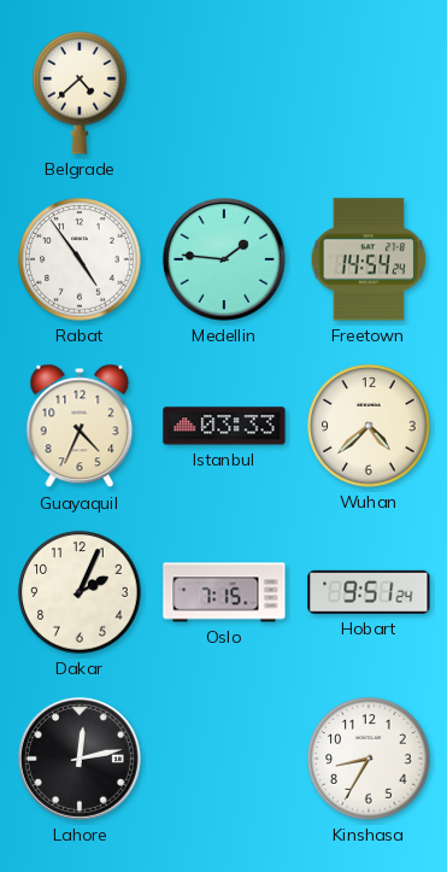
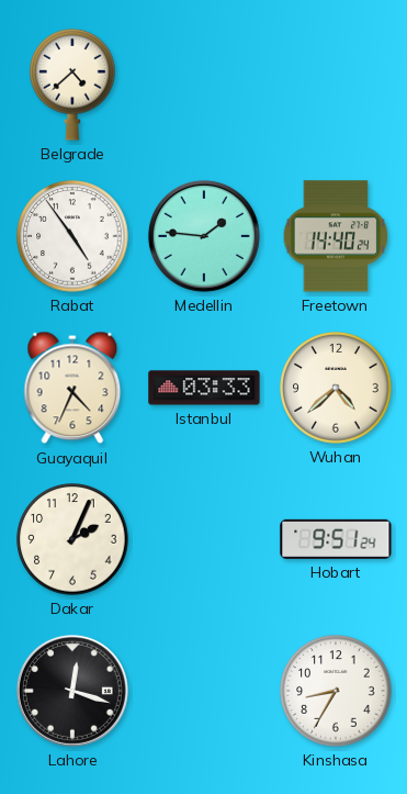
Freetown: 14:54 -> 14:40 (336, 236)
Oslo: 7:15 -> none (224, 592)
Lahore: 12:13 -> 12:18 (72, 691)
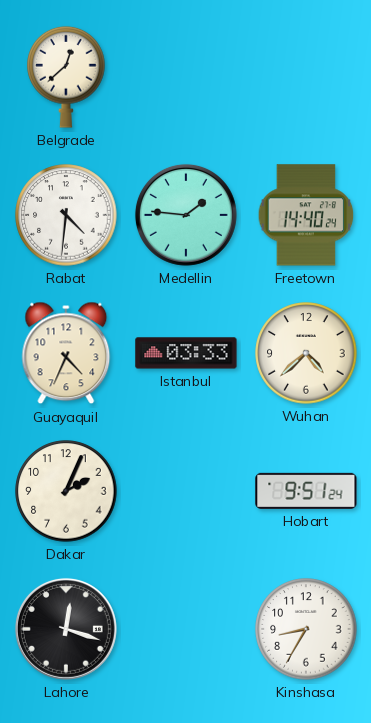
Belgrade: 4:38 -> 12:38 (66, 77)
Rabat: 4:54 -> 4:31 (66, 215)
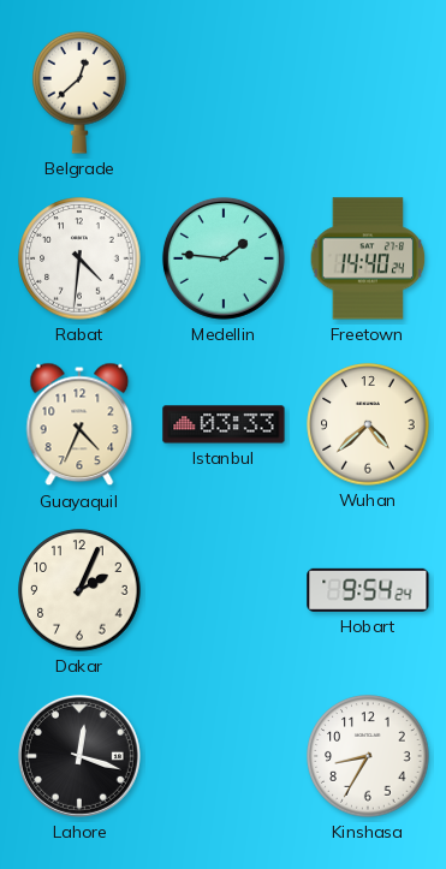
Hobart: 9:51 -> 9:54 (368, 590)
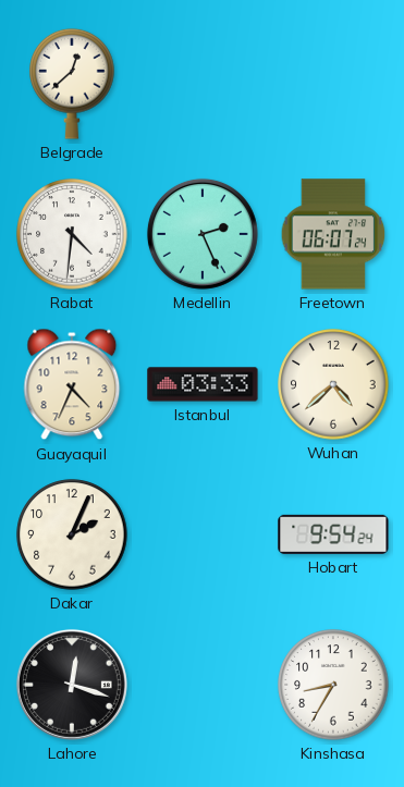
Medellin: 1:46 -> 2:26 (203, 234)
Freetown: 14:40 -> 06:07 (333, 234)
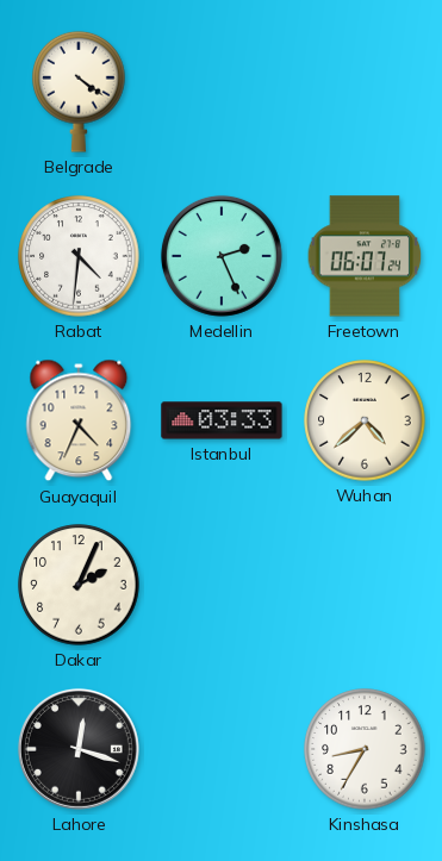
Belgrade: 12:38 -> 4:21 (79, 92)
Hobart: 9:54 -> none (333, 534)
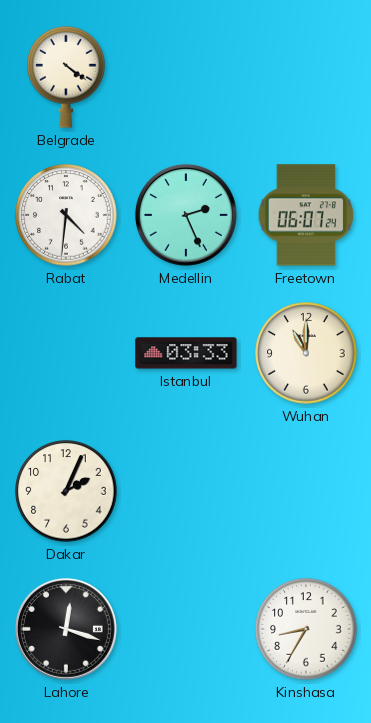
Guayaquil: 4:34 -> none (79, 420)
Wuhan: 4:38 -> 11:00 (306, 353)
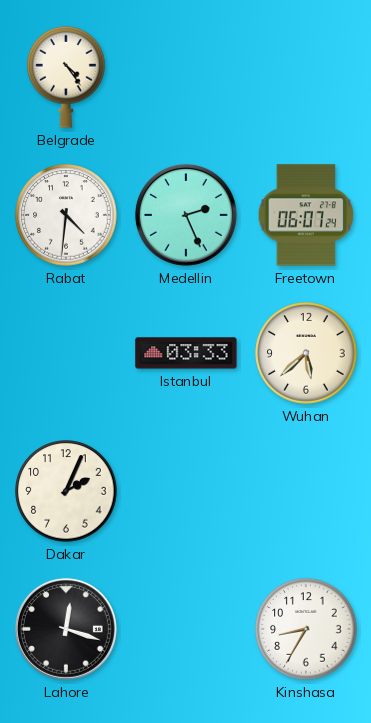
Belgrade: 4:21 -> 4:24 (66, 77)
Wuhan: 11:00 -> 5:38 (306, 353)
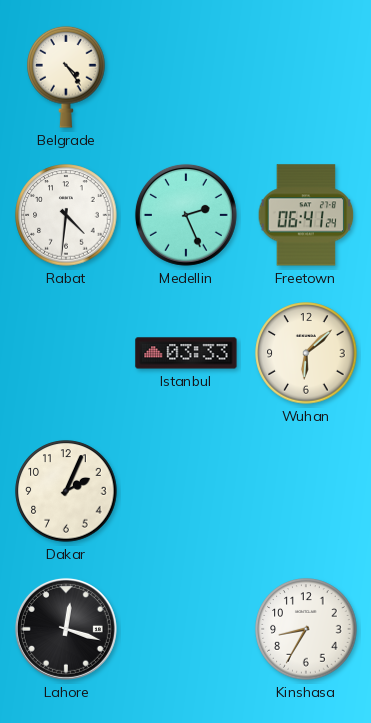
Freetown: 06:07 -> 06:41 (306, 215)
Wuhan: 5:38 -> 6:08 (306, 353)
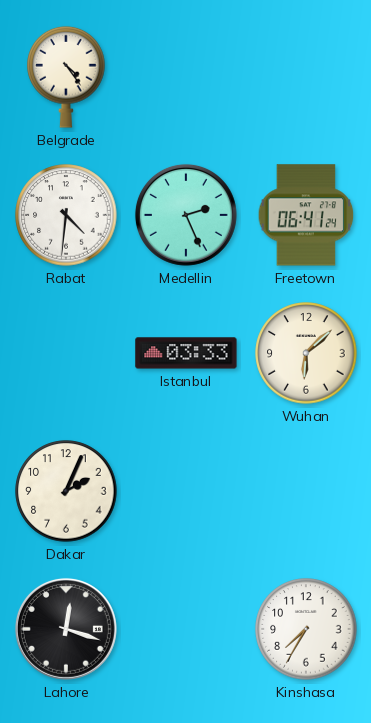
Kinshasa: 8:35 -> 7:35 (306, 629)
